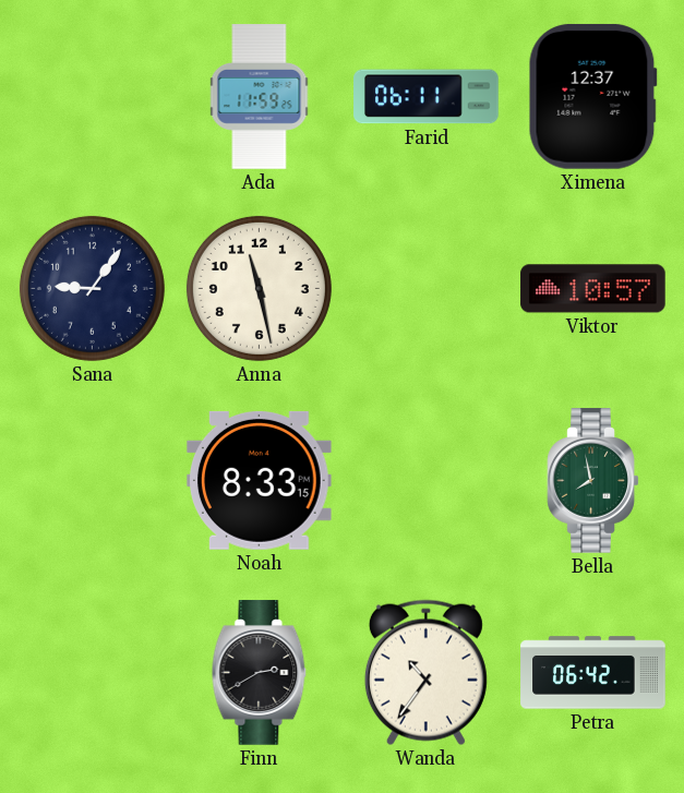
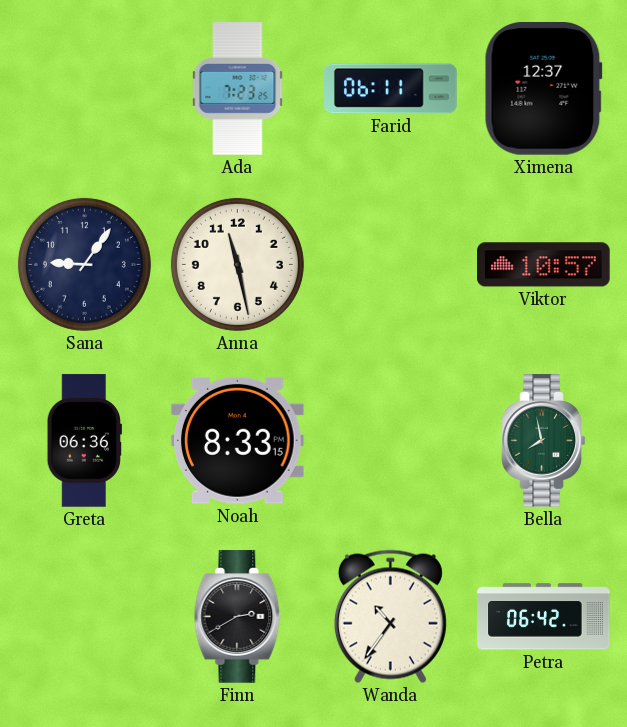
Ada: 11:59 -> 7:23 (238, 89)
Greta: none -> 06:36 (84, 441)
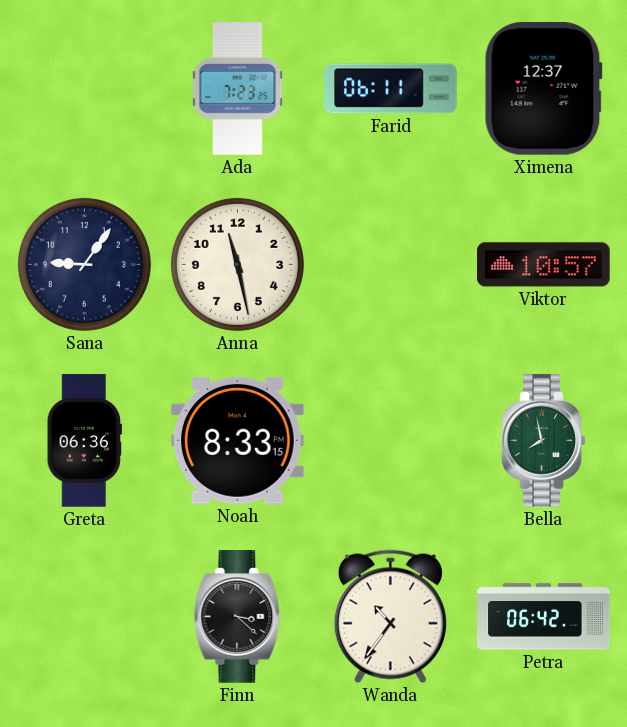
Finn: 2:40 -> 3:22 (238, 617)
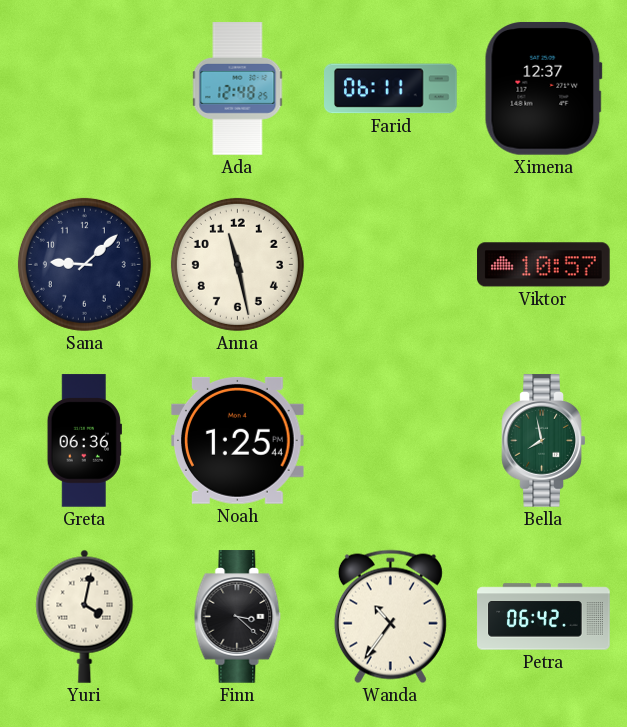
Ada: 7:23 -> 12:48 (238, 89)
Sana: 9:06 -> 9:08 (84, 264)
Noah: 8:33 -> 1:25 (237, 440)
Yuri: none -> 4:02 (85, 616)
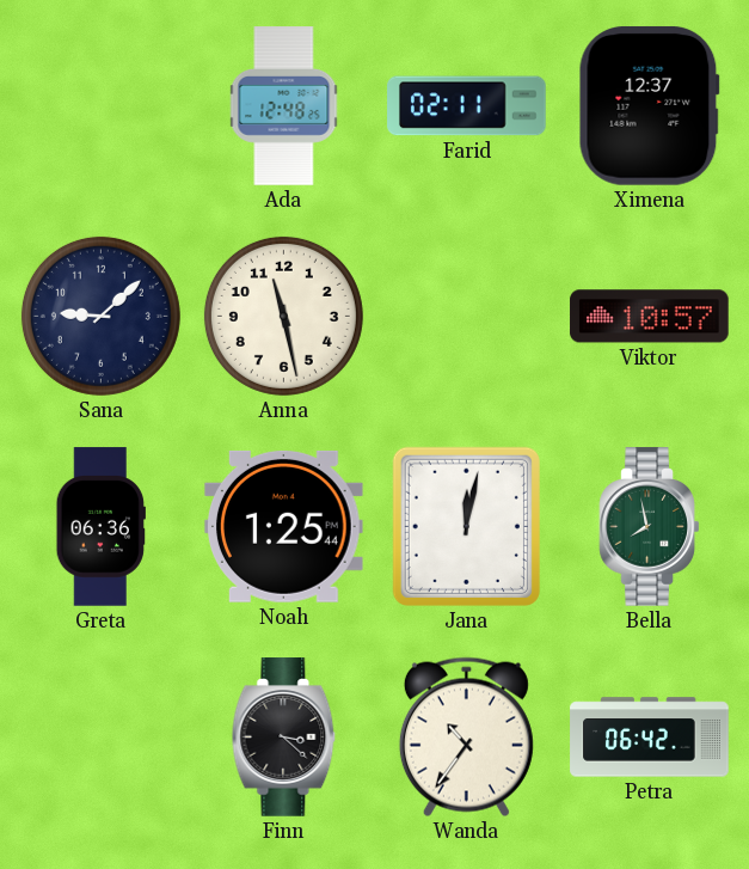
Farid: 06:11 -> 02:11 (467, 106)
Jana: none -> 12:02 (466, 526)
Yuri: 4:02 -> none (85, 616)
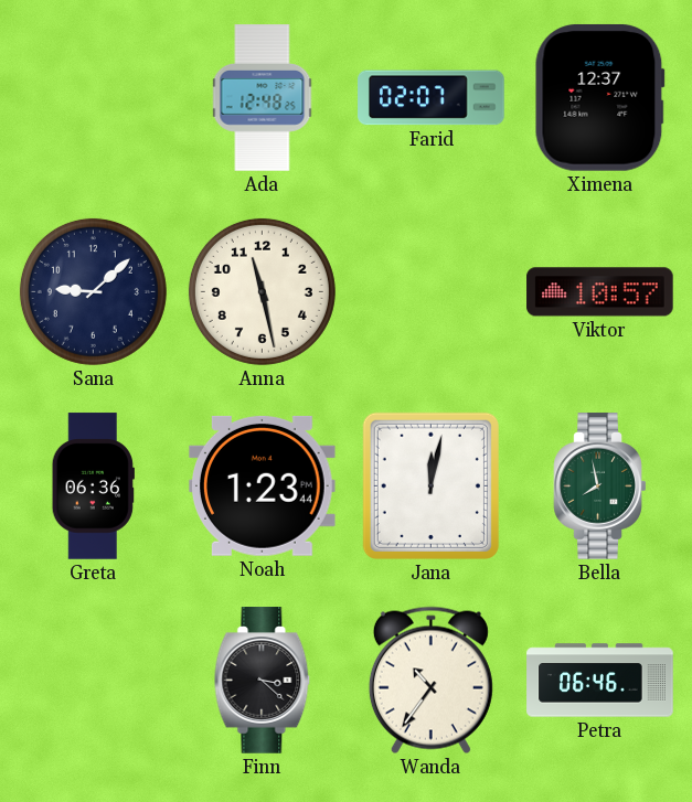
Farid: 02:11 -> 02:07 (432, 98)
Noah: 1:25 -> 1:23 (262, 485)
Petra: 06:42 -> 06:46 (600, 681)
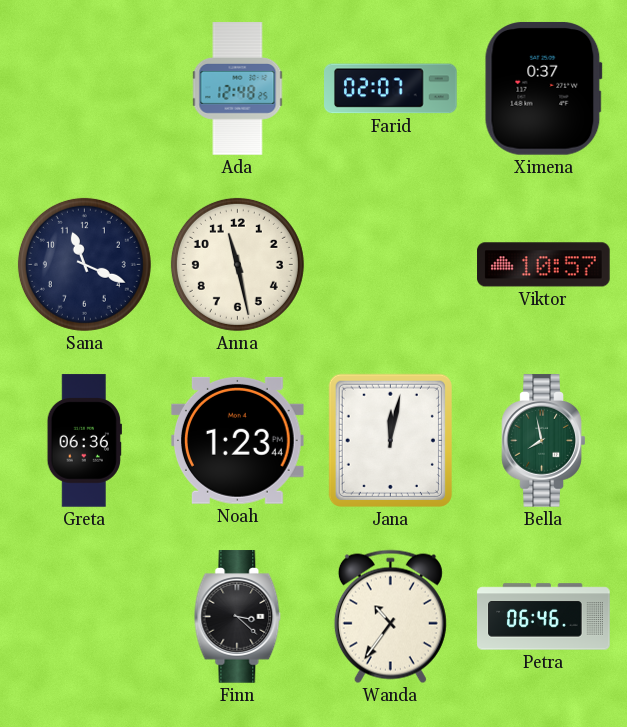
Ximena: 12:37 -> 0:37 (543, 88)
Sana: 9:08 -> 11:19 (84, 264)
